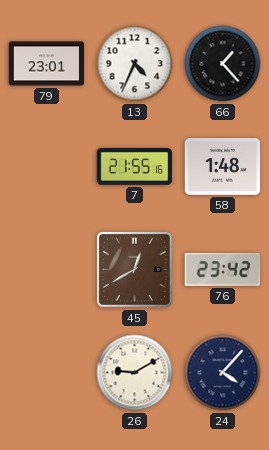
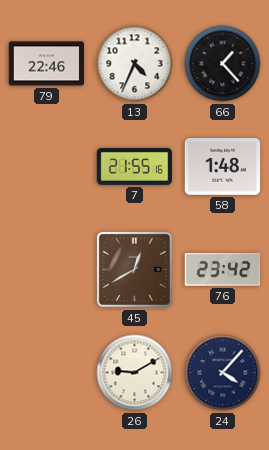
79: 23:01 -> 22:46 (47, 64)
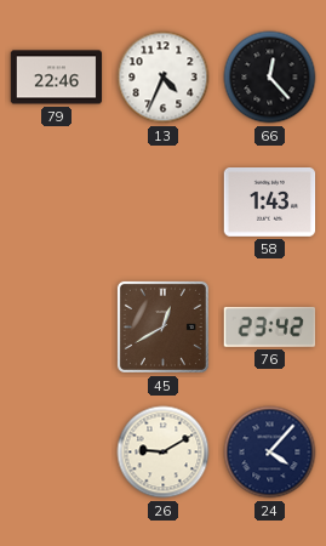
66: 1:23 -> 12:23 (270, 78)
7: 21:55 -> none (135, 166)
58: 1:48 -> 1:43 (270, 203)
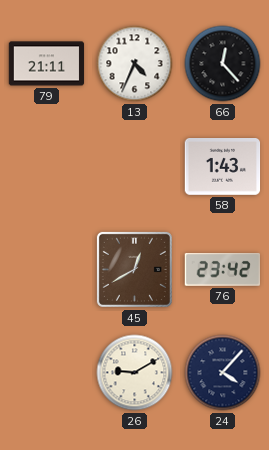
79: 22:46 -> 21:11 (47, 64)
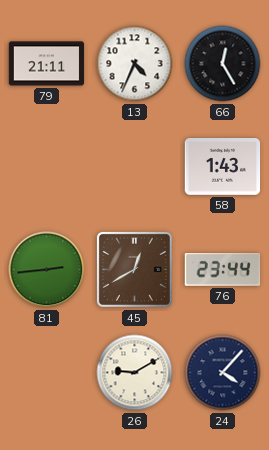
66: 12:23 -> 12:25 (223, 64)
81: none -> 2:44 (47, 270)
76: 23:42 -> 23:44 (222, 269)
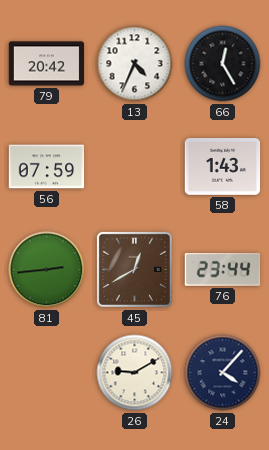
79: 21:11 -> 20:42 (47, 64)
56: none -> 07:59 (47, 167)
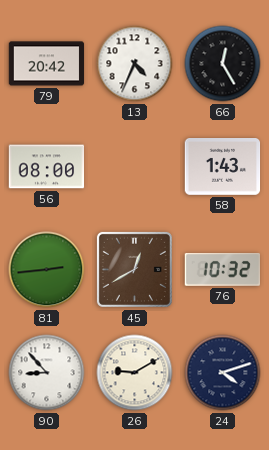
56: 07:59 -> 08:00 (47, 167)
76: 23:44 -> 10:32 (222, 269)
90: none -> 8:53 (47, 373)
24: 4:07 -> 4:12 (223, 373)
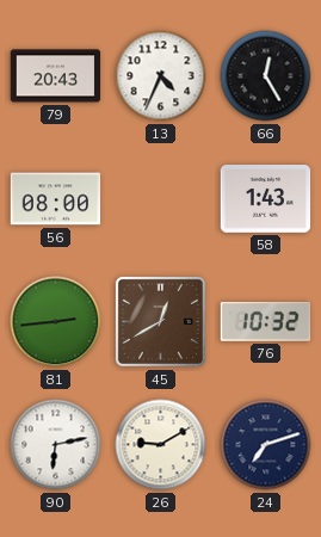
79: 20:42 -> 20:43 (56, 76)
90: 8:53 -> 6:13 (56, 445)
24: 4:12 -> 7:12 (266, 445)
